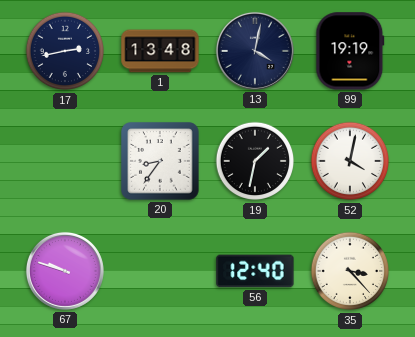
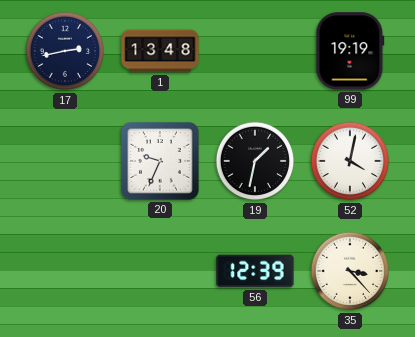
13: 4:02 -> none (255, 51)
20: 8:36 -> 9:34 (160, 161)
67: 9:48 -> none (65, 271)
56: 12:40 -> 12:39 (255, 271)
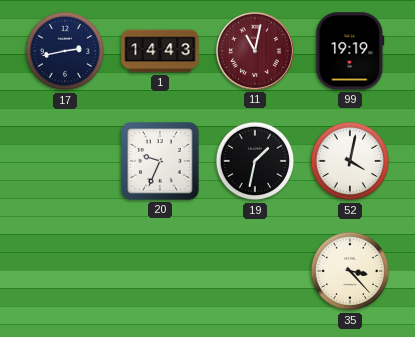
1: 13:48 -> 14:43 (160, 51)
11: none -> 11:02 (255, 51)
56: 12:39 -> none (255, 271)
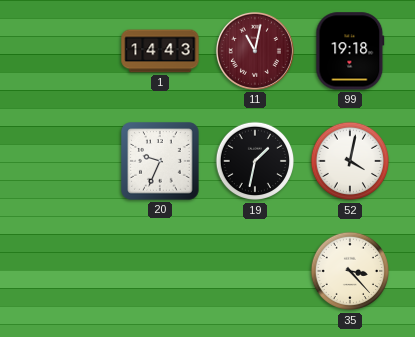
17: 2:43 -> none (65, 51)
99: 19:19 -> 19:18 (350, 51)
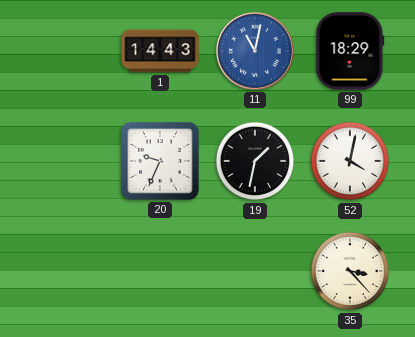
11 dial: burgundy -> blue (255, 51)
99: 19:18 -> 18:29 (350, 51)
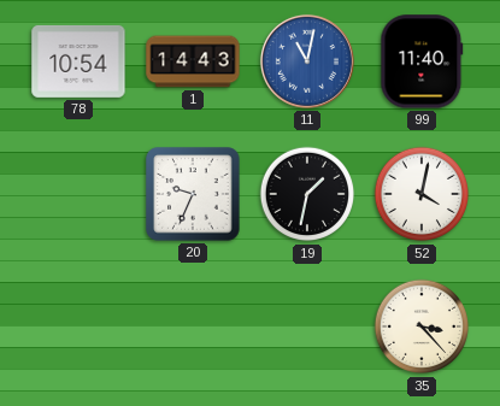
78: none -> 10:54 (78, 61)
99: 18:29 -> 11:40 (422, 61)
